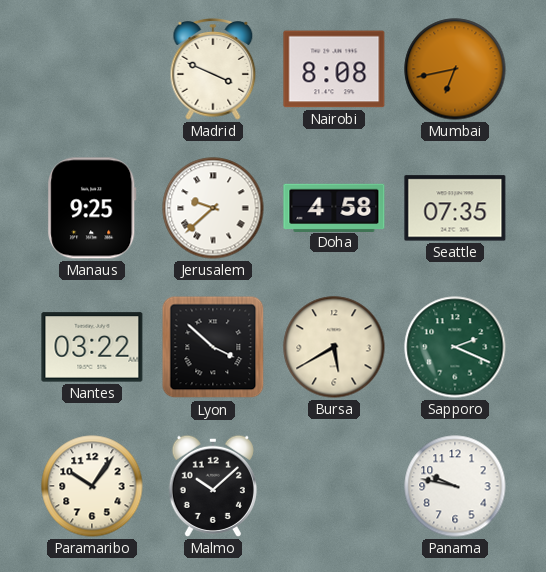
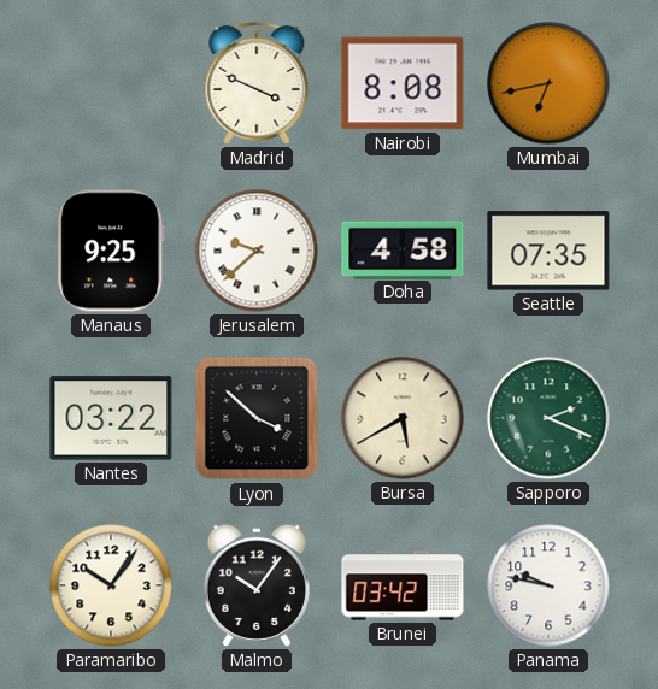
Malmo: 10:08 -> 10:06 (257, 585)
Brunei: none -> 03:42 (403, 585)
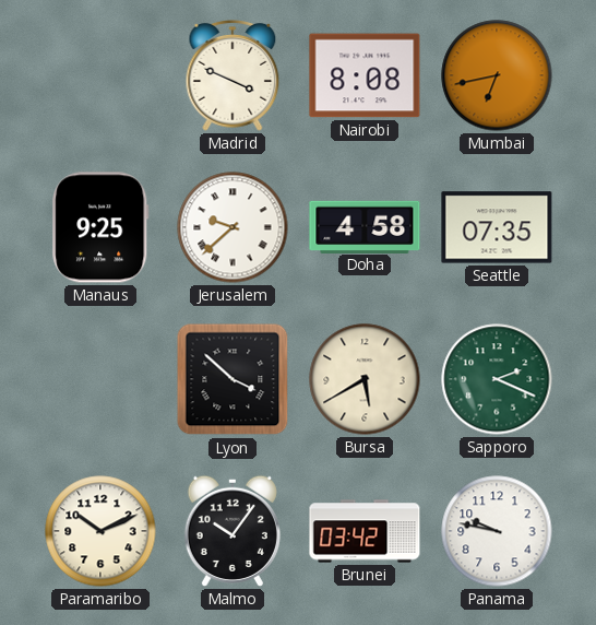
Nantes: 03:22 -> none (111, 418)
Paramaribo: 10:06 -> 10:11 (100, 531)
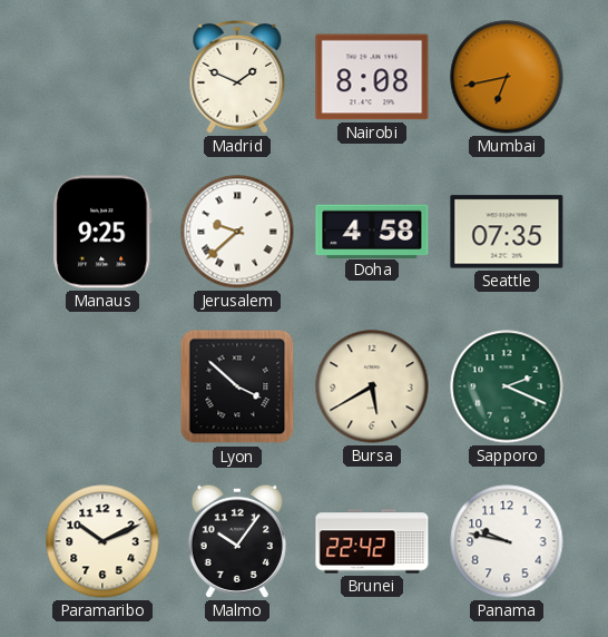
Madrid: 3:49 -> 1:49 (237, 78)
Brunei: 03:42 -> 22:42 (372, 541)
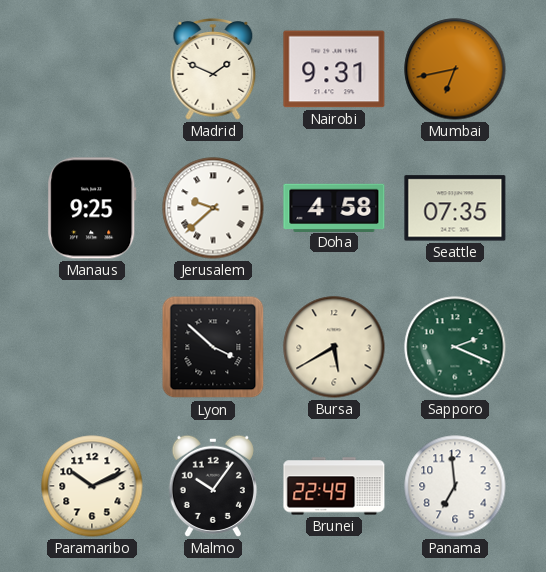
Nairobi: 8:08 -> 9:31 (334, 69)
Brunei: 22:42 -> 22:49 (334, 486)
Panama: 9:47 -> 6:59 (455, 486)
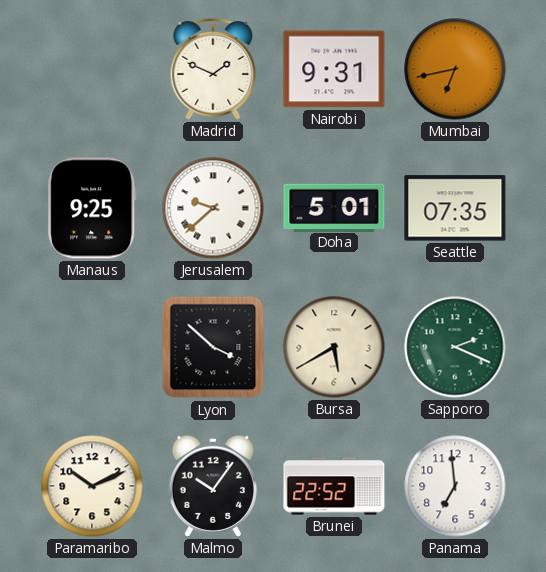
Doha: 4:58 -> 5:01 (334, 207)
Brunei: 22:49 -> 22:52 (334, 486)
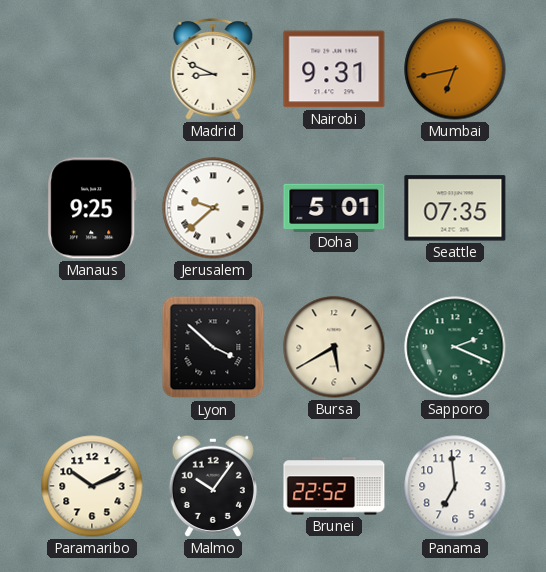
Madrid: 1:49 -> 8:49 (213, 70)
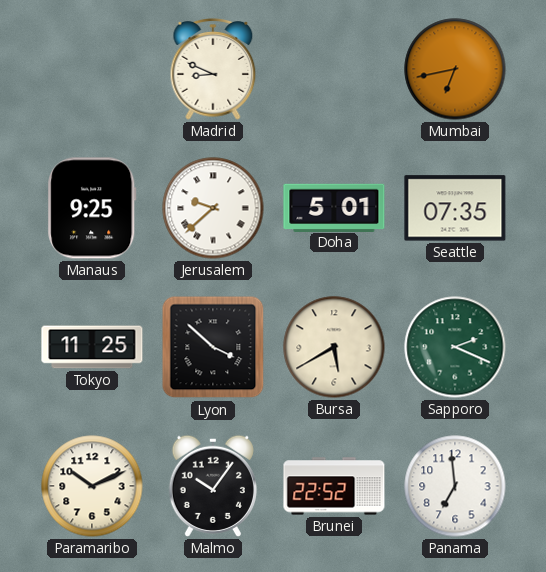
Nairobi: 9:31 -> none (334, 69)
Tokyo: none -> 11:25 (92, 347)
